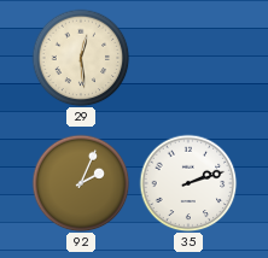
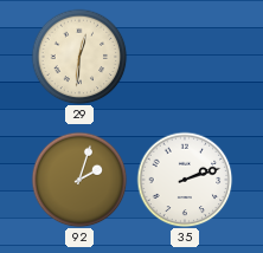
29: 12:29 -> 12:31 (79, 57)
92: 2:04 -> 2:03 (79, 180)
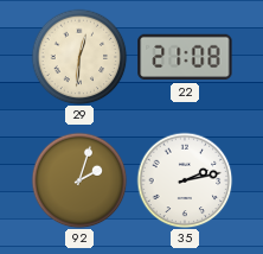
22: none -> 21:08 (185, 57)
35: 2:12 -> 2:13 (185, 180)
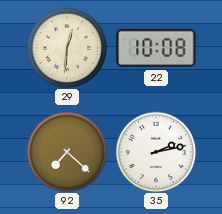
22: 21:08 -> 10:08 (156, 48)
92: 2:03 -> 7:22 (67, 152)
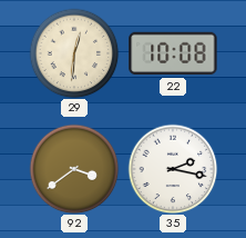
92: 7:22 -> 3:39 (74, 169)
35: 2:13 -> 2:17 (173, 169)
